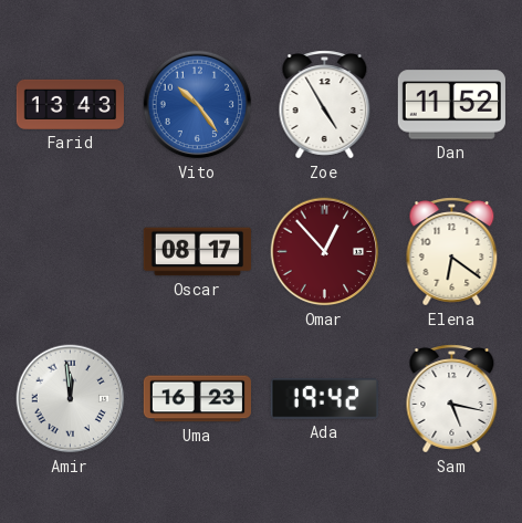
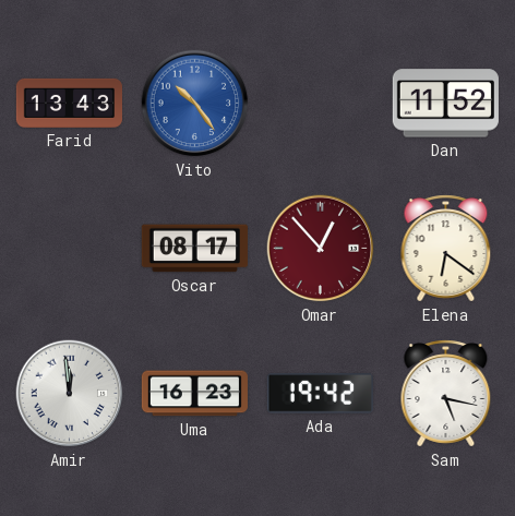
Zoe: 4:55 -> none (325, 105)
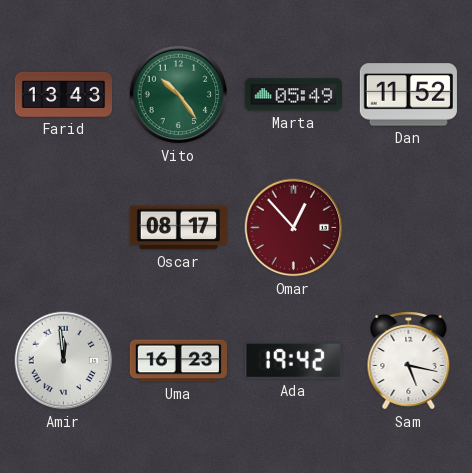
Vito dial: blue -> green (179, 95)
Marta: none -> 05:49 (293, 95)
Elena: 6:21 -> none (446, 249)
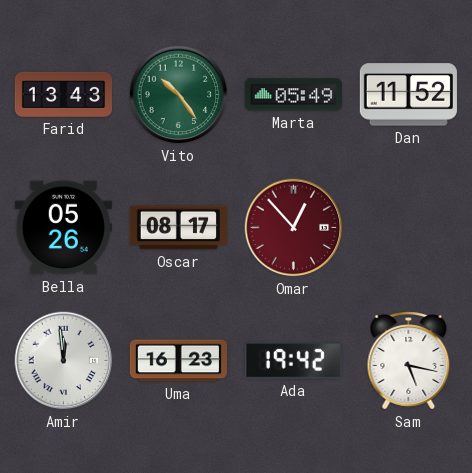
Bella: none -> 05:26 (63, 228)
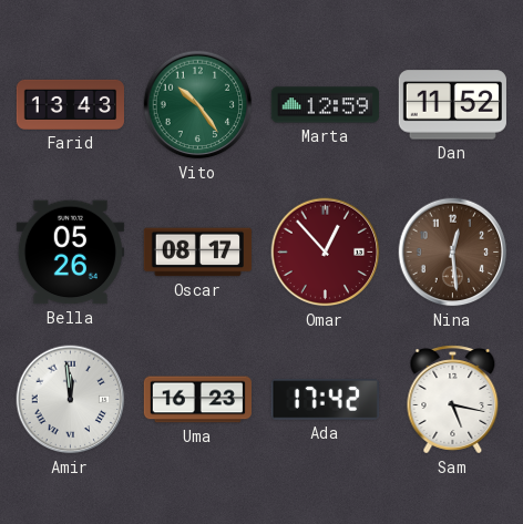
Marta: 05:49 -> 12:59 (325, 105)
Nina: none -> 12:29 (453, 253)
Ada: 19:42 -> 17:42 (325, 400)
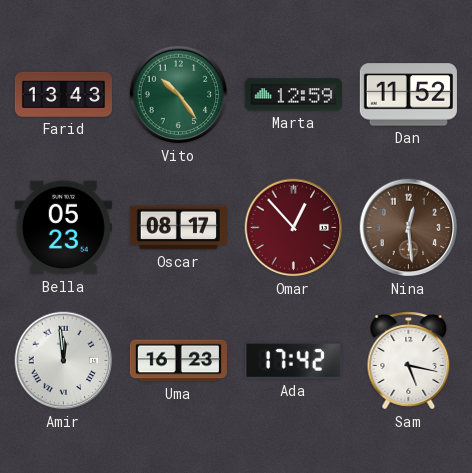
Bella: 05:26 -> 05:23 (63, 228)
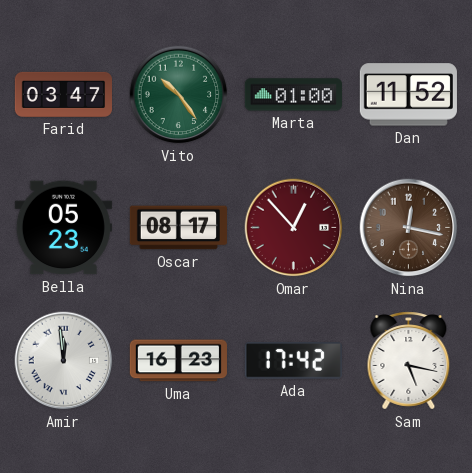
Farid: 13:43 -> 03:47 (63, 94)
Marta: 12:59 -> 01:00 (293, 95)
Nina: 12:29 -> 12:17 (409, 228)
